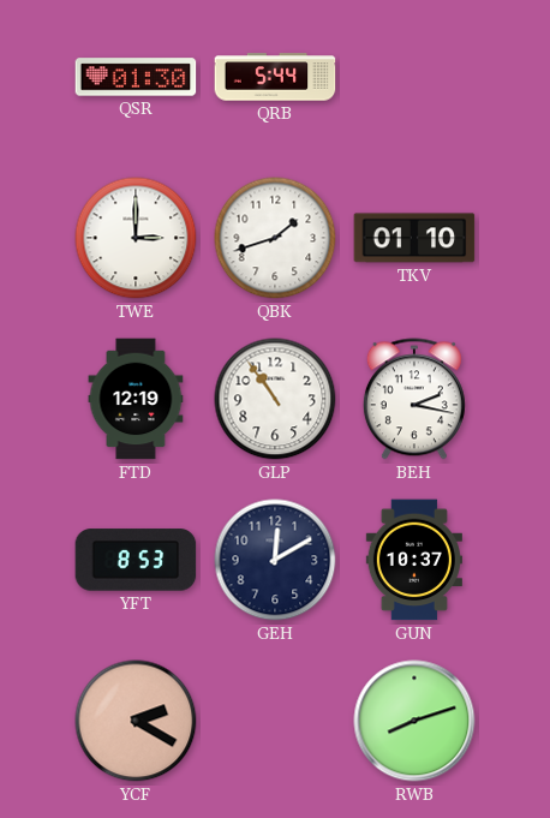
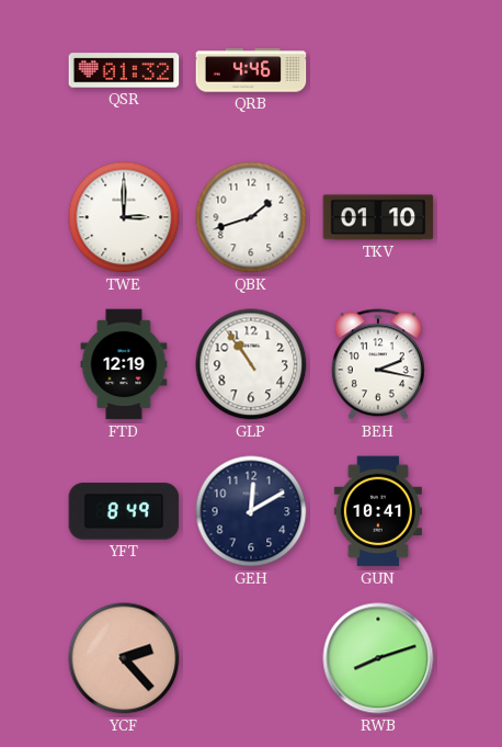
QSR: 01:30 -> 01:32 (124, 70)
QRB: 5:44 -> 4:46 (251, 70)
YFT: 8:53 -> 8:49 (124, 511)
GUN: 10:37 -> 10:41 (378, 511)
YCF: 2:20 -> 2:23 (124, 658)
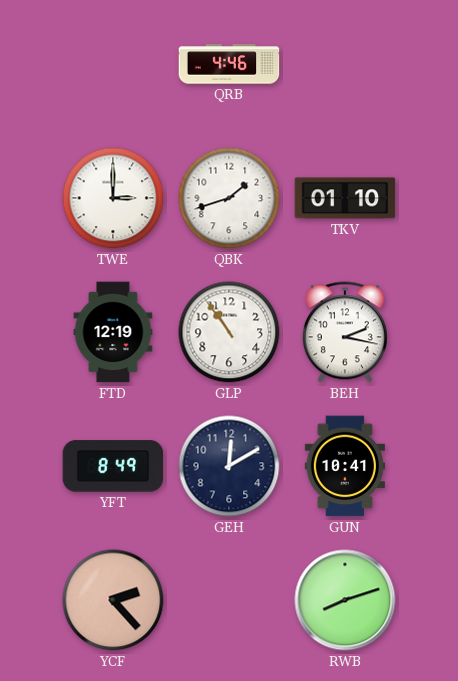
QSR: 01:32 -> none (124, 70)
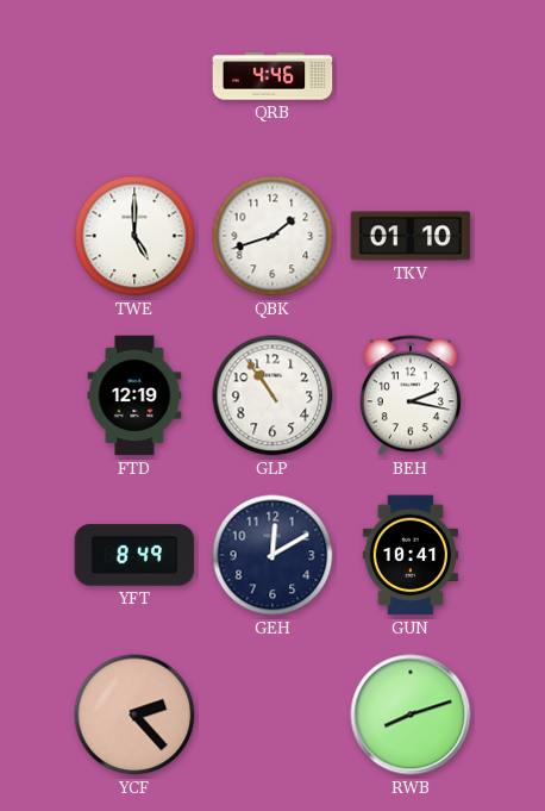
TWE: 3:00 -> 5:00 (134, 236)
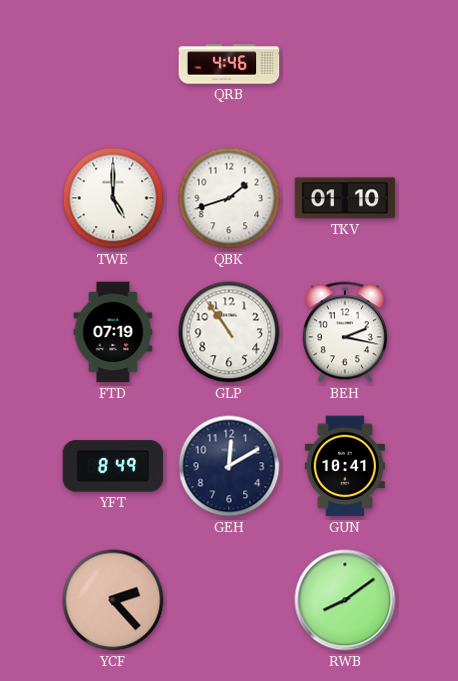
FTD: 12:19 -> 07:19 (113, 332)
RWB: 8:12 -> 8:09 (345, 600)
